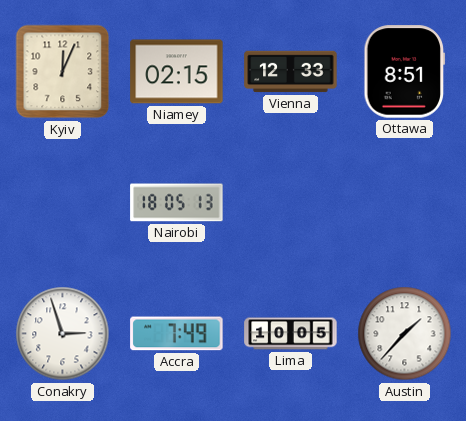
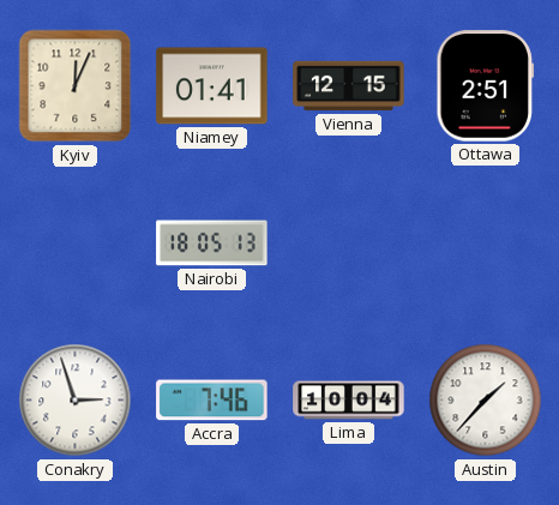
Niamey: 02:15 -> 01:41 (212, 86)
Vienna: 12:33 -> 12:15 (349, 86)
Ottawa: 8:51 -> 2:51 (486, 86)
Accra: 7:49 -> 7:46 (212, 401)
Lima: 10:05 -> 10:04 (349, 401)
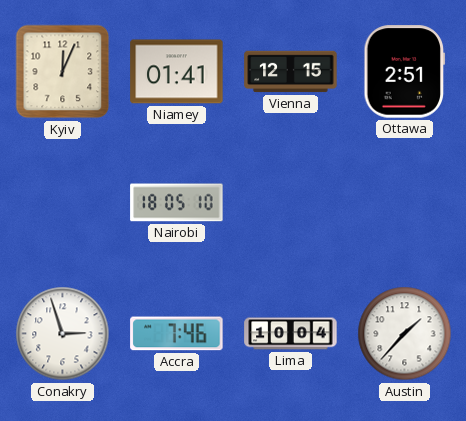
Nairobi: 18:05:13 -> 18:05:10 (177, 203)
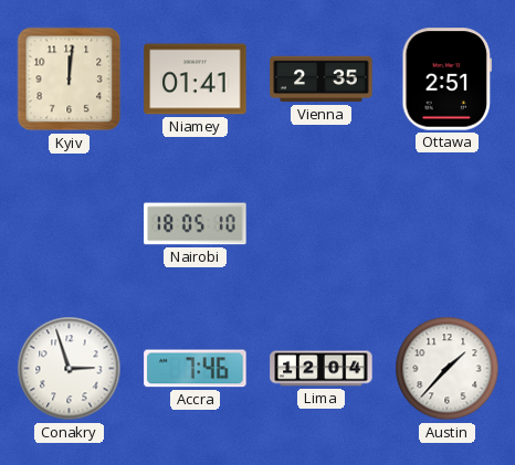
Kyiv: 12:04 -> 12:01 (70, 80)
Vienna: 12:15 -> 2:35 (322, 80)
Lima: 10:04 -> 12:04 (322, 369)
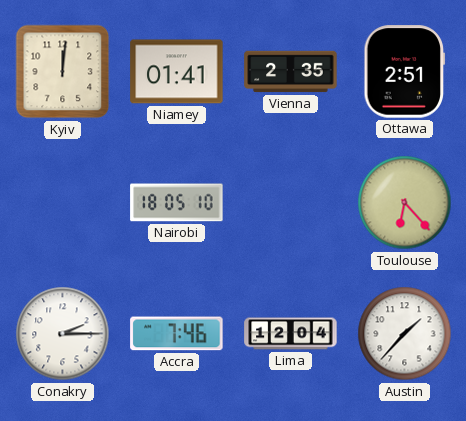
Toulouse: none -> 6:23 (405, 203)
Conakry: 2:57 -> 2:15 (63, 334)
